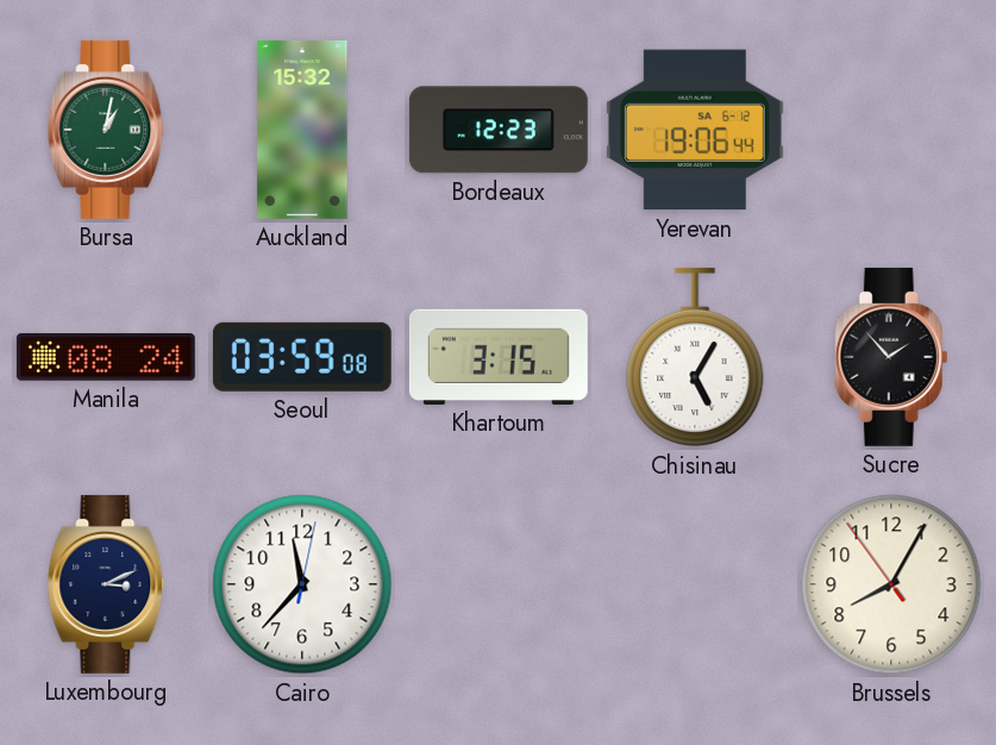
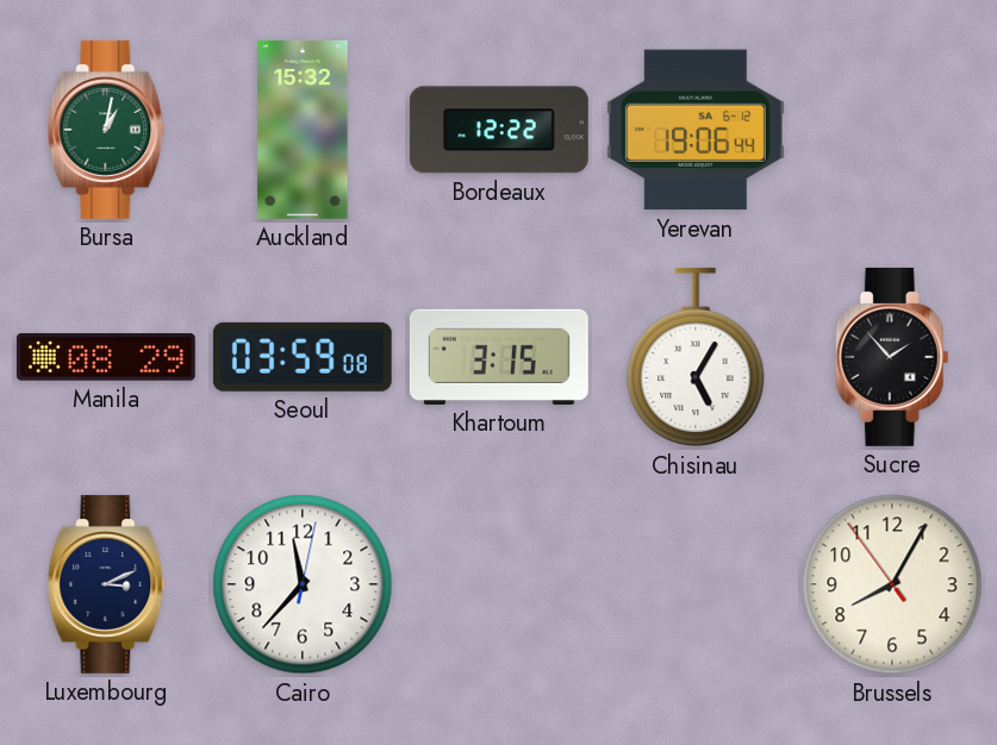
Bordeaux: 12:23 -> 12:22 (499, 130)
Manila: 08:24 -> 08:29 (106, 358)
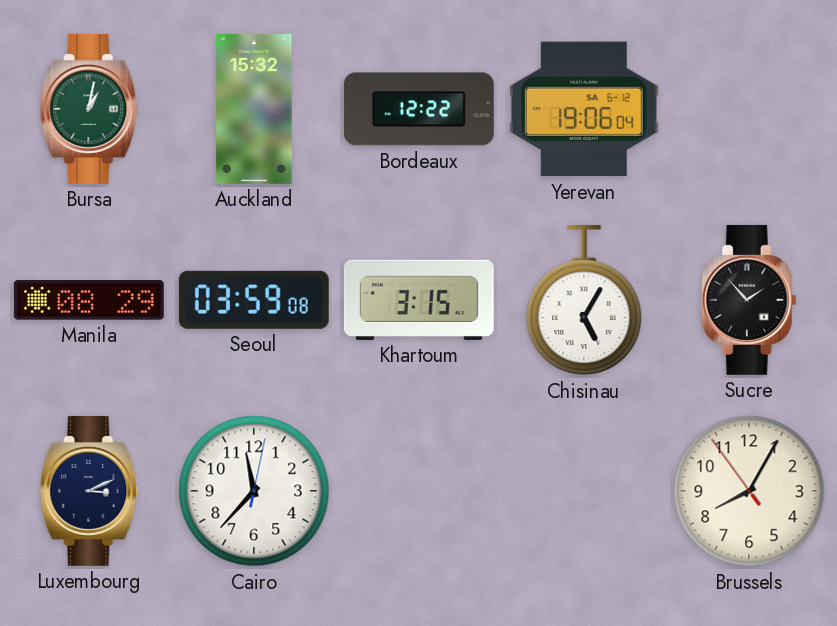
Yerevan: 19:06:44 -> 19:06:04 (584, 109)
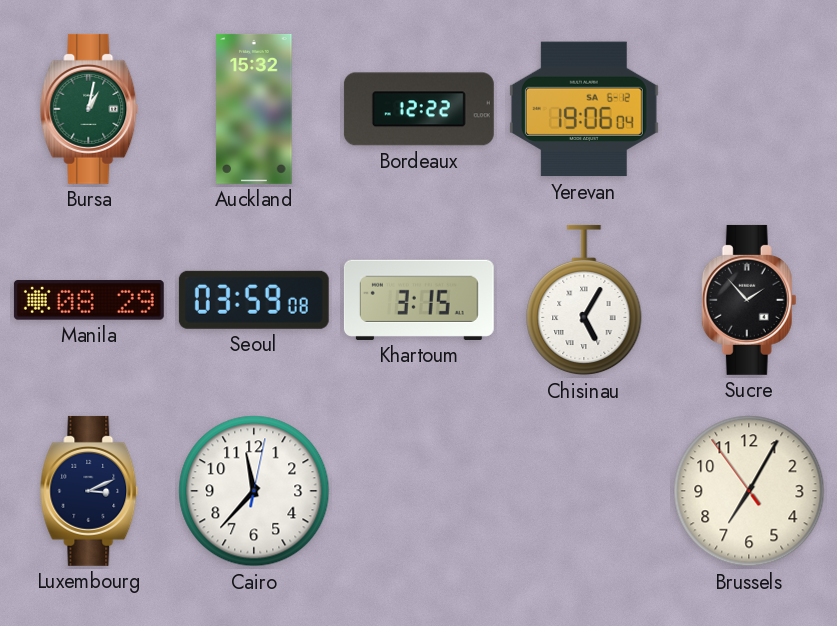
Brussels: 8:04 -> 7:04 (749, 491)
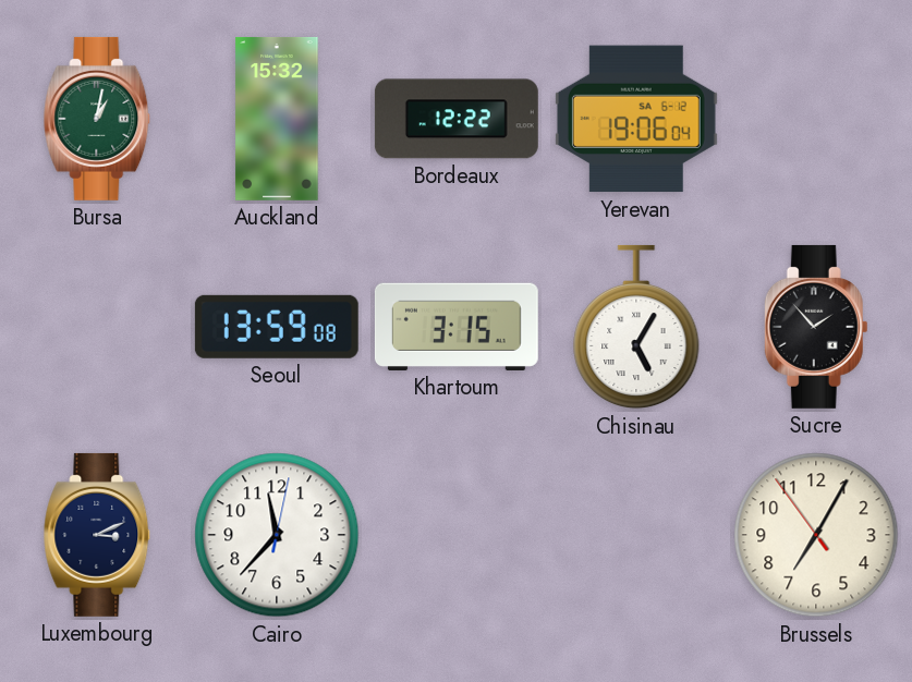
Manila: 08:29 -> none (89, 301)
Seoul: 03:59 -> 13:59 (277, 327)
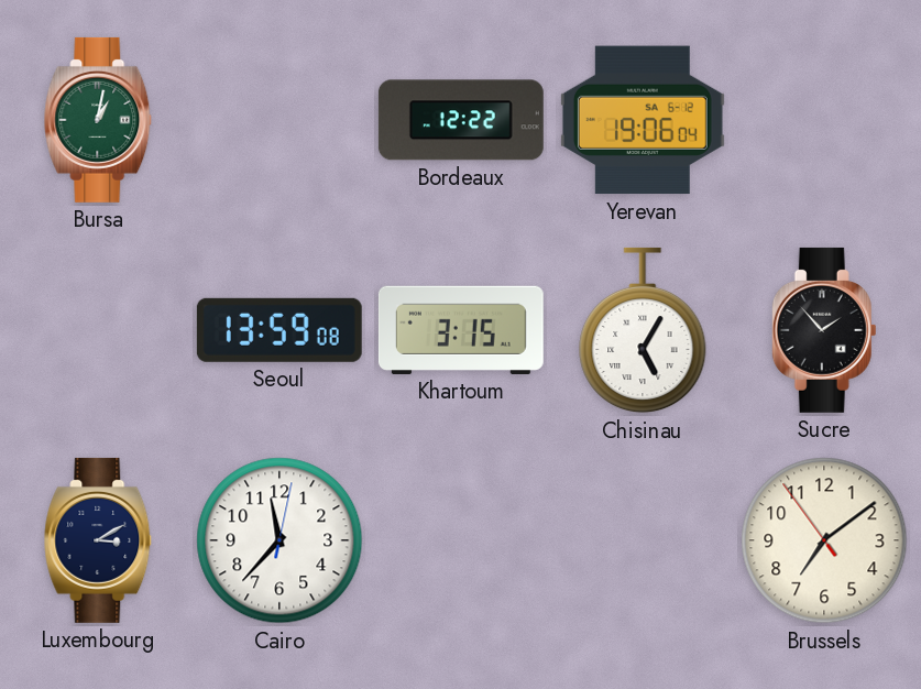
Auckland: 15:32 -> none (277, 119)
Luxembourg: 3:11 -> 3:10 (98, 540)
Brussels: 7:04 -> 7:08 (824, 540)
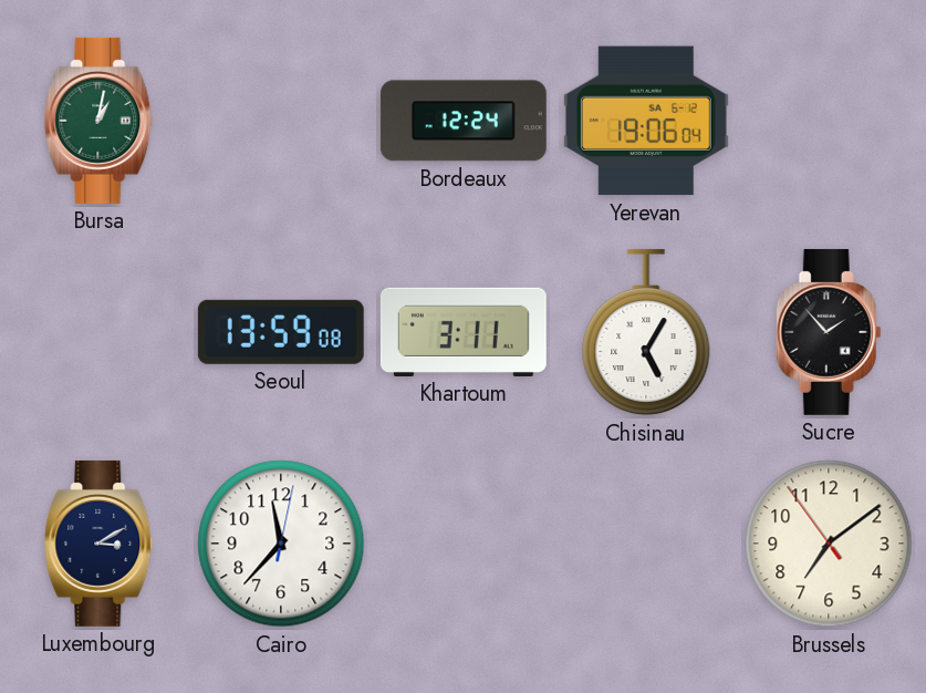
Bordeaux: 12:22 -> 12:24 (464, 121)
Khartoum: 3:15 -> 3:11 (464, 332)
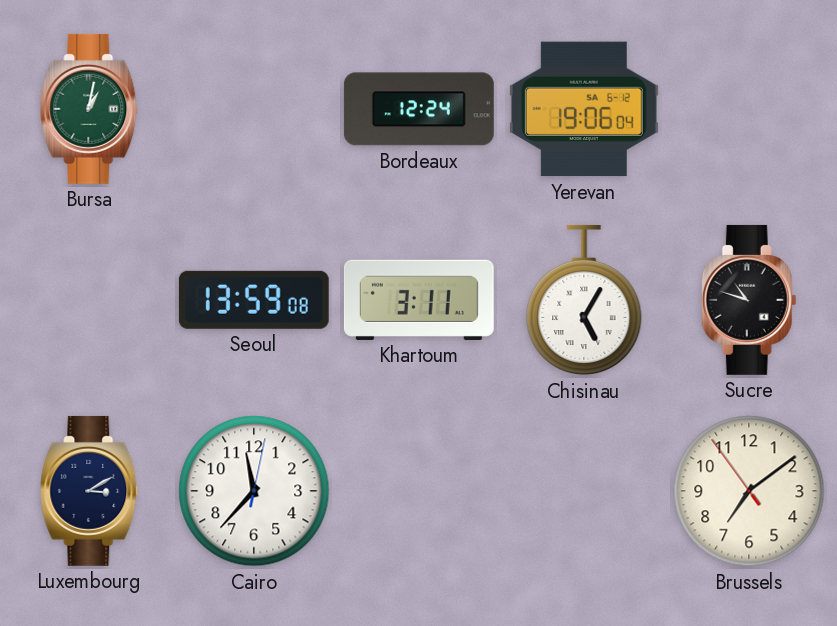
Sucre: 1:53 -> 10:48 (749, 300)
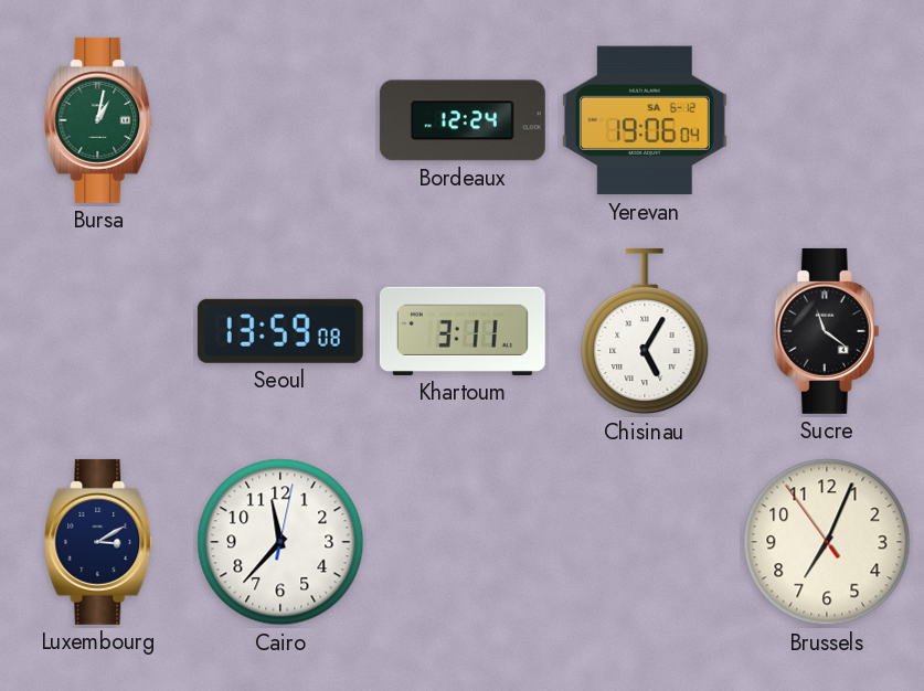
Sucre: 10:48 -> 11:21 (827, 331)
Brussels: 7:08 -> 7:03 (827, 542)
